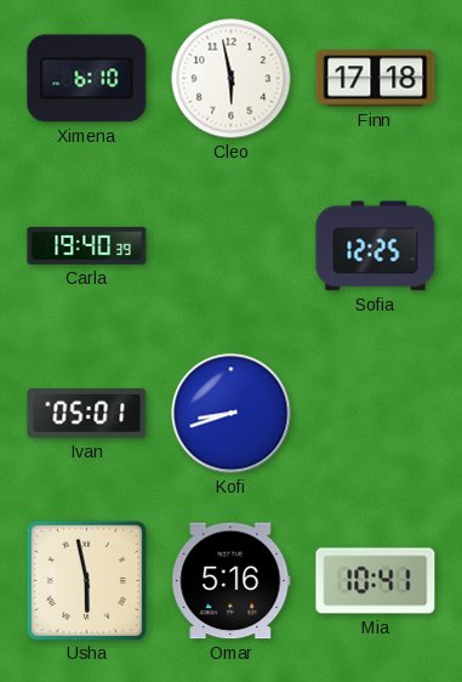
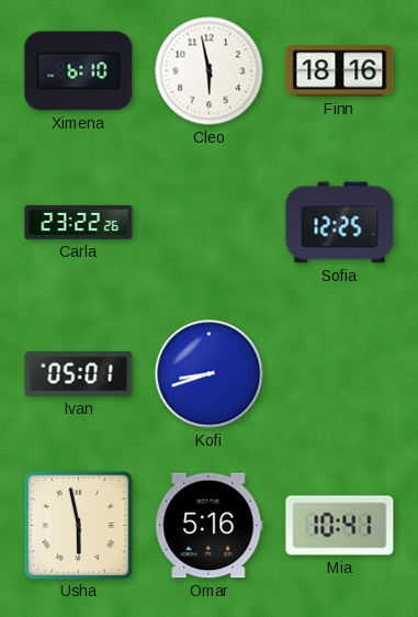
Finn: 17:18 -> 18:16 (340, 71)
Carla: 19:40 -> 23:22 (79, 222)
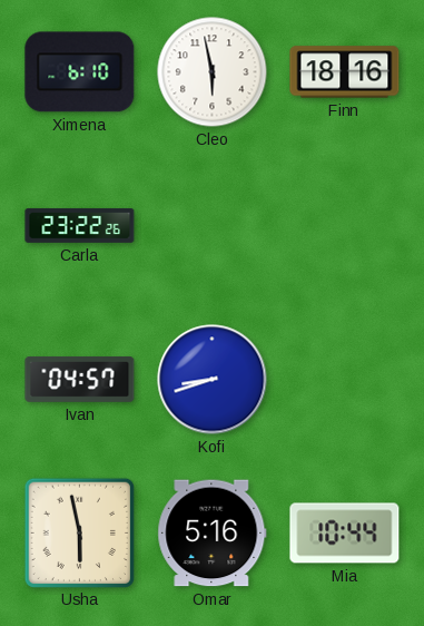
Sofia: 12:25 -> none (340, 223)
Ivan: 05:01 -> 04:57 (80, 380)
Mia: 10:41 -> 10:44 (345, 534)
